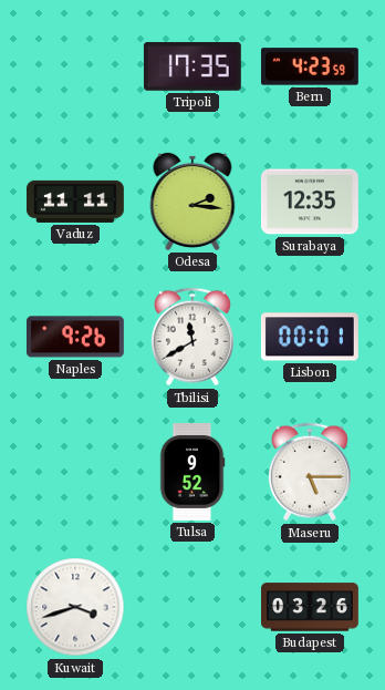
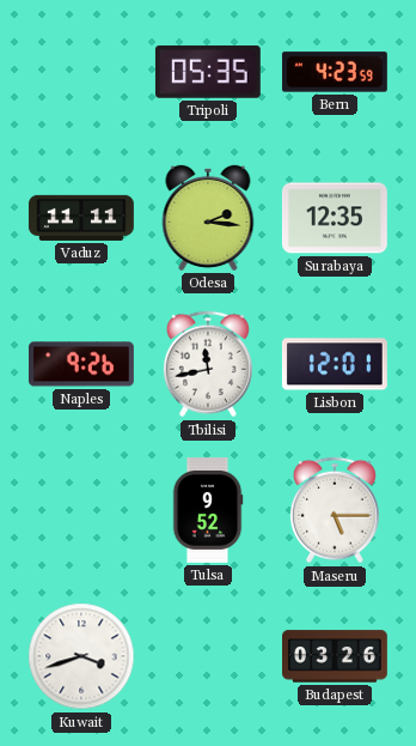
Tripoli: 17:35 -> 05:35 (208, 72)
Tbilisi: 11:40 -> 11:43 (208, 364)
Lisbon: 00:01 -> 12:01 (335, 364)
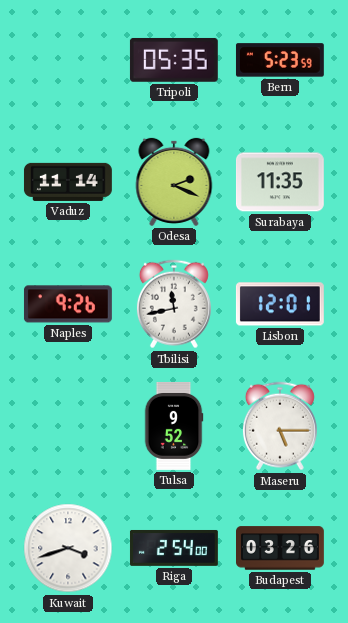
Bern: 4:23 -> 5:23 (280, 60)
Vaduz: 11:11 -> 11:14 (68, 182)
Odesa: 2:16 -> 2:19 (174, 182)
Surabaya: 12:35 -> 11:35 (280, 182)
Riga: none -> 2:54 (174, 548)
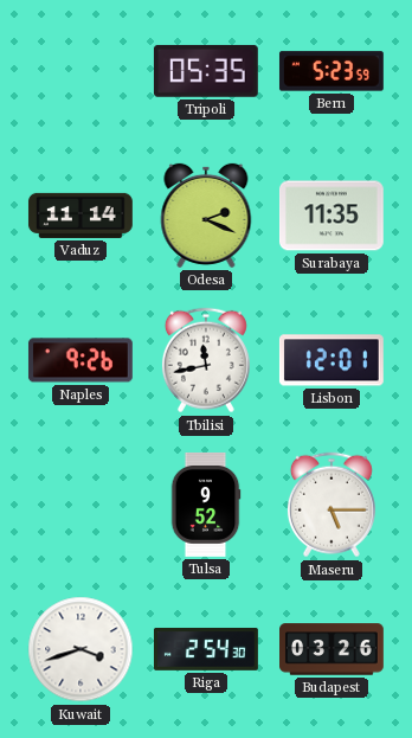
Riga: 2:54:00 -> 2:54:30 (206, 649)
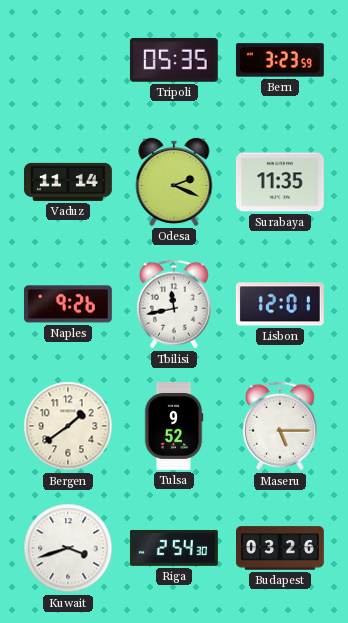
Bern: 5:23 -> 3:23 (280, 60)
Bergen: none -> 1:39 (68, 426)
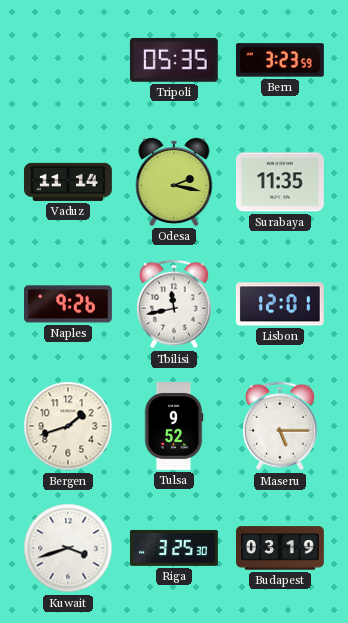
Odesa: 2:19 -> 2:17 (174, 182)
Bergen: 1:39 -> 1:42 (68, 426)
Riga: 2:54 -> 3:25 (174, 548)
Budapest: 03:26 -> 03:19 (281, 548)
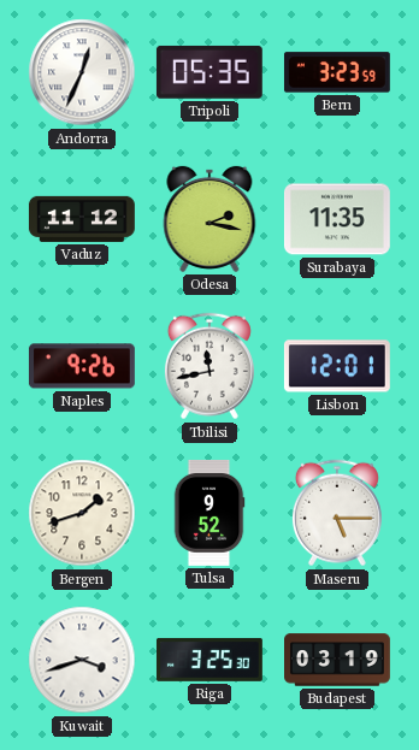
Andorra: none -> 12:34 (82, 72)
Vaduz: 11:14 -> 11:12 (82, 219)
